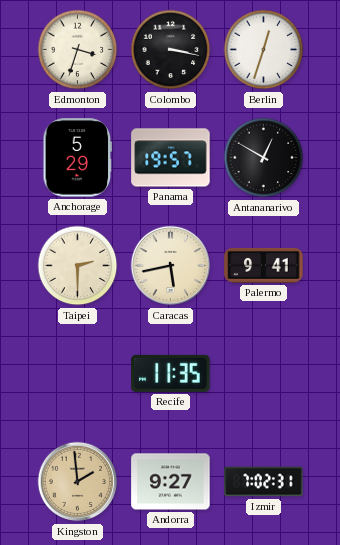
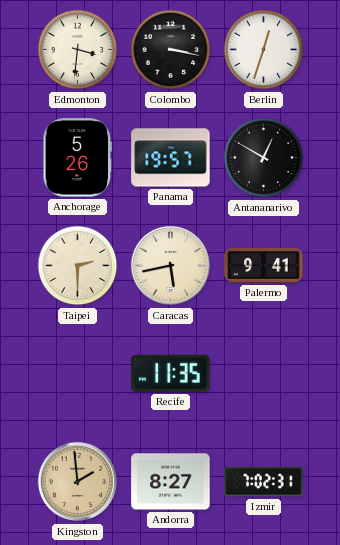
Edmonton: 3:33 -> 3:31 (78, 50)
Anchorage: 5:29 -> 5:26 (78, 158)
Andorra: 9:27 -> 8:27 (171, 482)
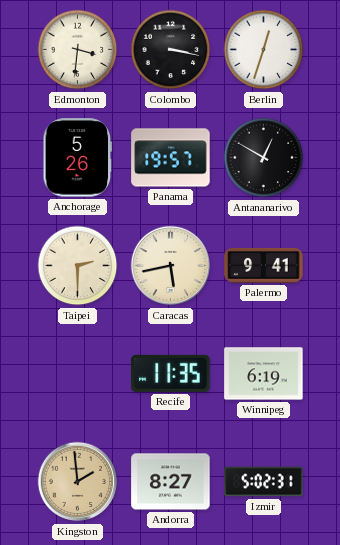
Winnipeg: none -> 6:19 (264, 374)
Izmir: 7:02 -> 5:02 (264, 482)
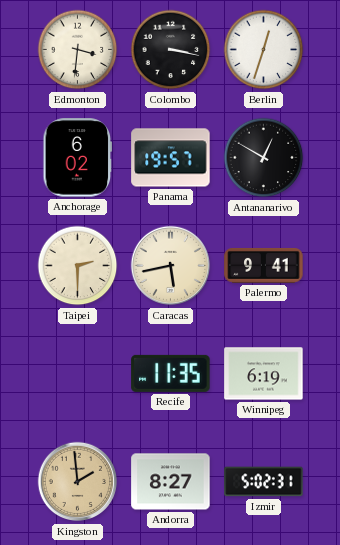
Anchorage: 5:26 -> 6:02 (78, 158)
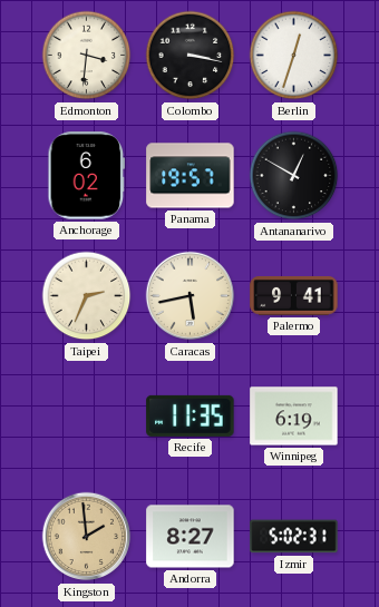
Taipei: 2:30 -> 2:34 (87, 296)
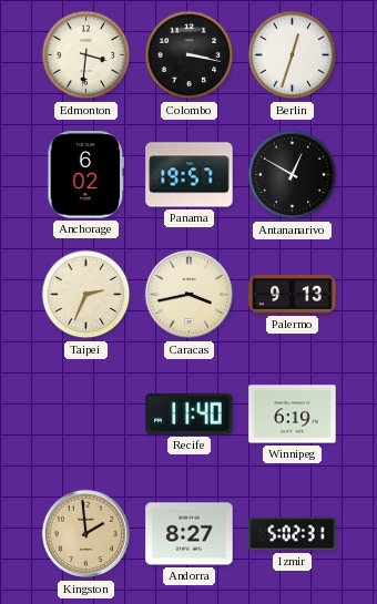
Caracas: 5:43 -> 3:43 (190, 295)
Palermo: 9:41 -> 9:13 (293, 295)
Recife: 11:35 -> 11:40 (190, 413)
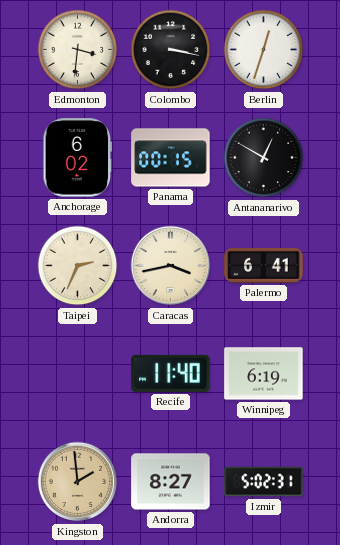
Panama: 19:57 -> 00:15 (171, 158)
Palermo: 9:13 -> 6:41 (264, 266)
